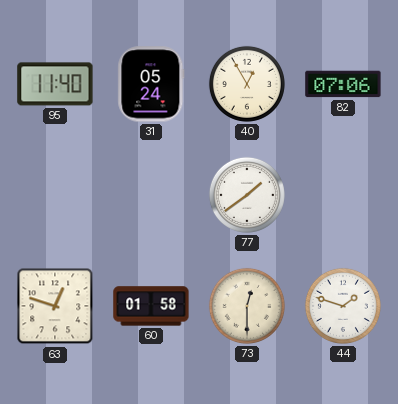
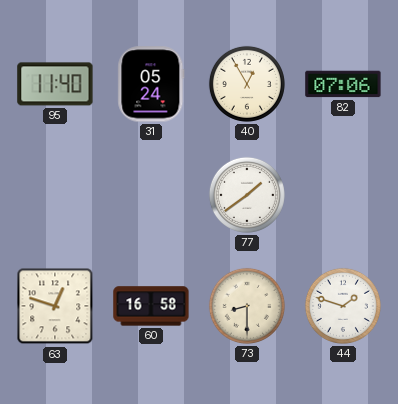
60: 01:58 -> 16:58 (151, 306)
73: 12:30 -> 8:30 (247, 306)
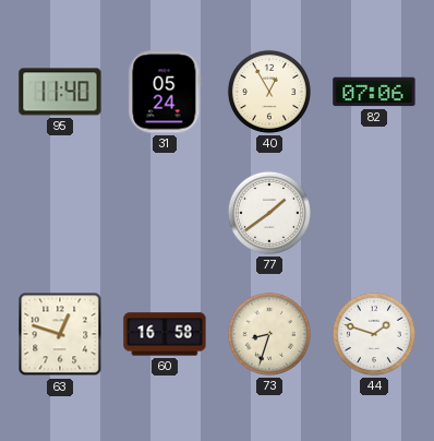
73: 8:30 -> 8:33 (269, 334)
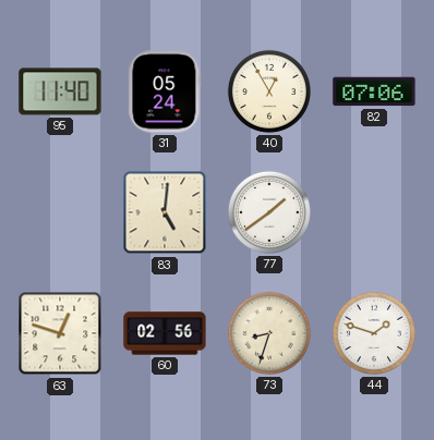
83: none -> 5:01 (165, 212)
60: 16:58 -> 02:56 (165, 333)
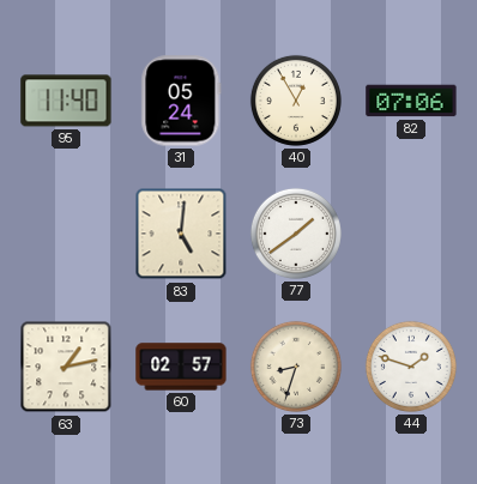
63: 12:48 -> 1:13 (66, 367)
60: 02:56 -> 02:57 (181, 367)
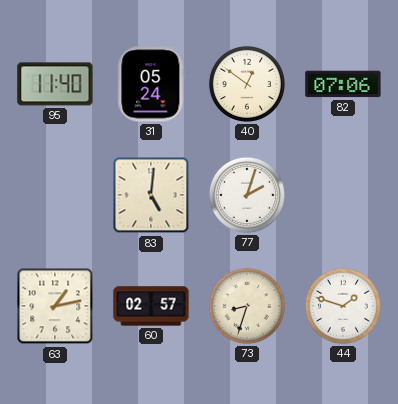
40: 12:55 -> 12:51 (247, 84)
77: 1:39 -> 2:03 (247, 195)
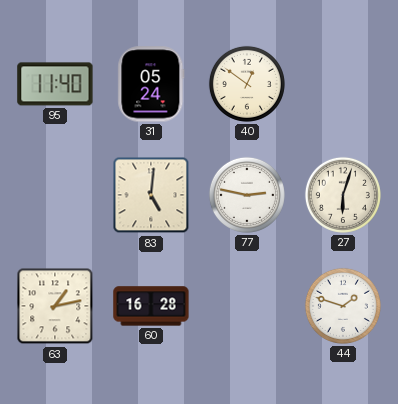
82: 07:06 -> none (343, 84)
77: 2:03 -> 2:47 (247, 195)
27: none -> 6:03 (343, 195)
60: 02:57 -> 16:28 (151, 306)
73: 8:33 -> none (247, 306)
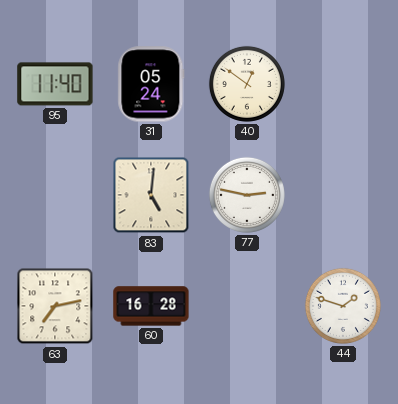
27: 6:03 -> none (343, 195)
63: 1:13 -> 7:13 (55, 306)
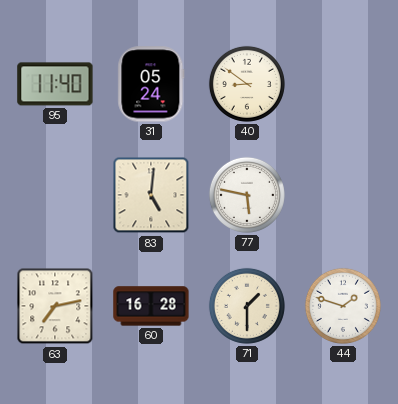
40: 12:51 -> 8:51 (247, 84)
77: 2:47 -> 5:47 (247, 195)
71: none -> 1:30 (247, 306)
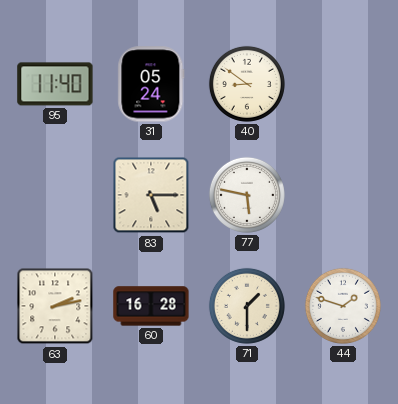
83: 5:01 -> 5:15 (151, 195)
63: 7:13 -> 2:13 (55, 306)
